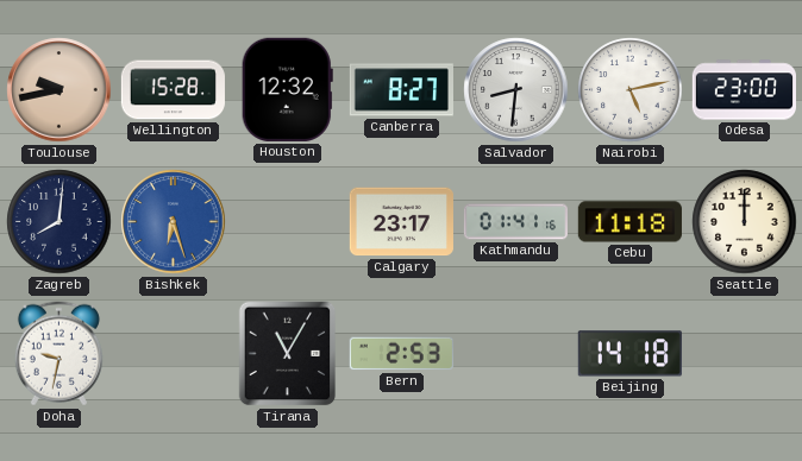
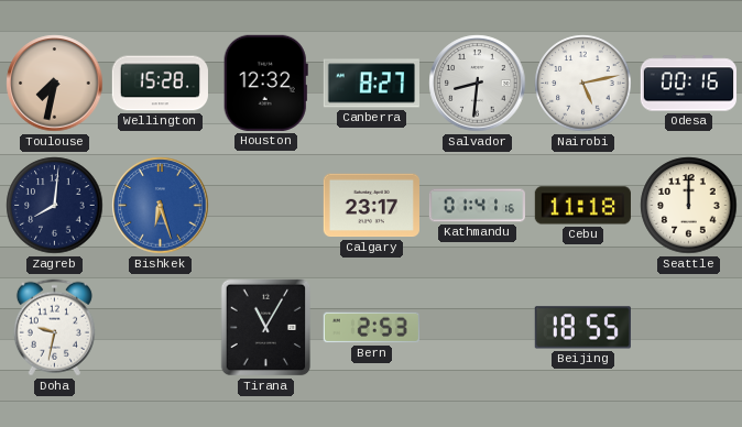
Toulouse: 9:43 -> 7:32 (55, 84)
Odesa: 23:00 -> 00:16 (688, 84)
Beijing: 14:18 -> 18:55 (582, 328)
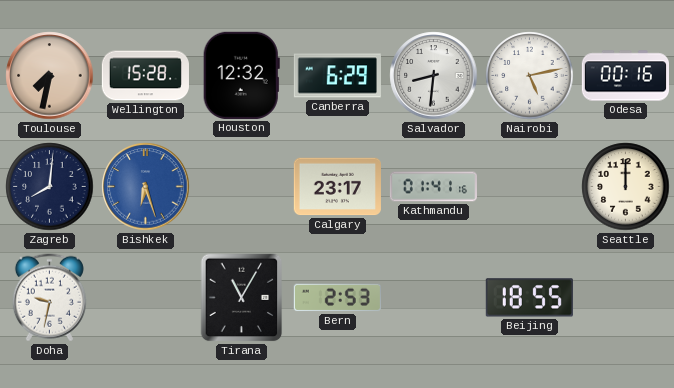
Canberra: 8:27 -> 6:29 (337, 76)
Cebu: 11:18 -> none (582, 206)
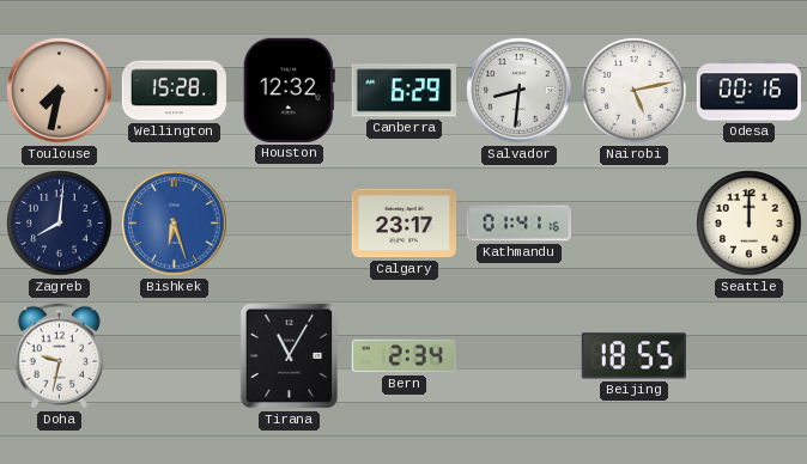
Bern: 2:53 -> 2:34 (403, 356)
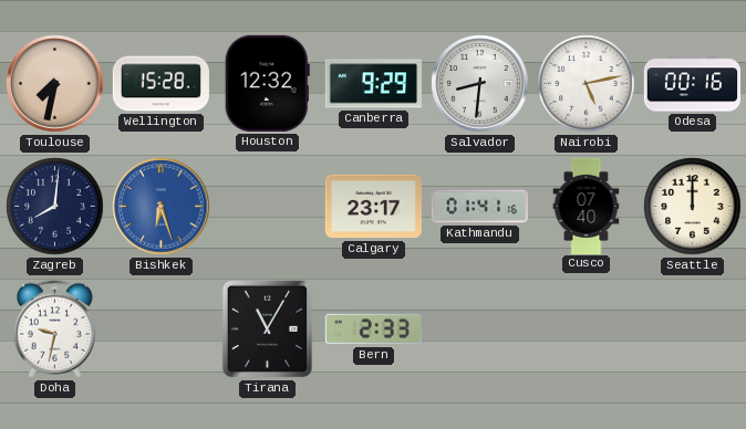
Canberra: 6:29 -> 9:29 (373, 84)
Cusco: none -> 07:40 (587, 206)
Bern: 2:34 -> 2:33 (373, 329)
Beijing: 18:55 -> none (633, 356)
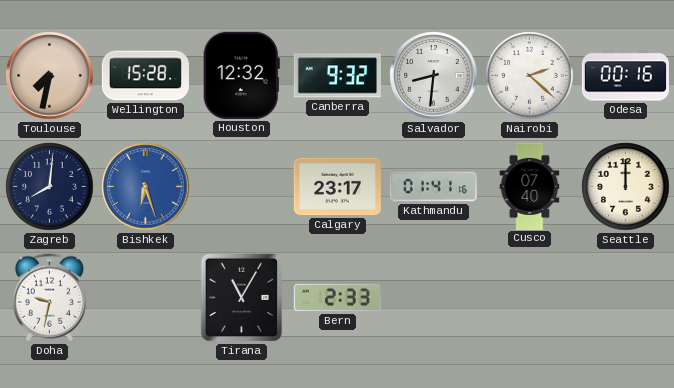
Canberra: 9:29 -> 9:32 (337, 76)
Nairobi: 5:13 -> 2:22 (530, 76)
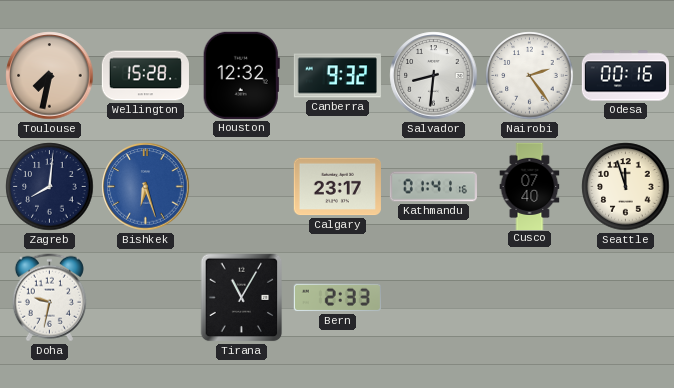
Nairobi: 2:22 -> 2:24 (530, 76)
Seattle: 12:00 -> 11:57 (626, 187)
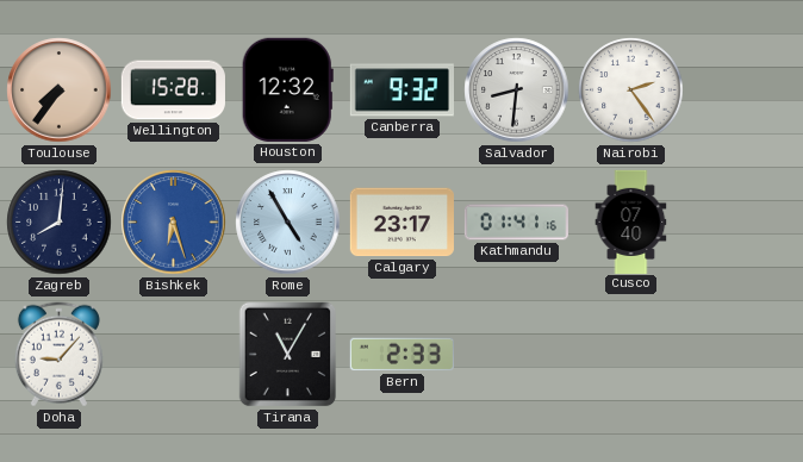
Toulouse: 7:32 -> 7:36 (60, 90)
Odesa: 00:16 -> none (625, 76)
Rome: none -> 4:55 (288, 223)
Seattle: 11:57 -> none (626, 187)
Doha: 9:32 -> 9:07 (58, 355)
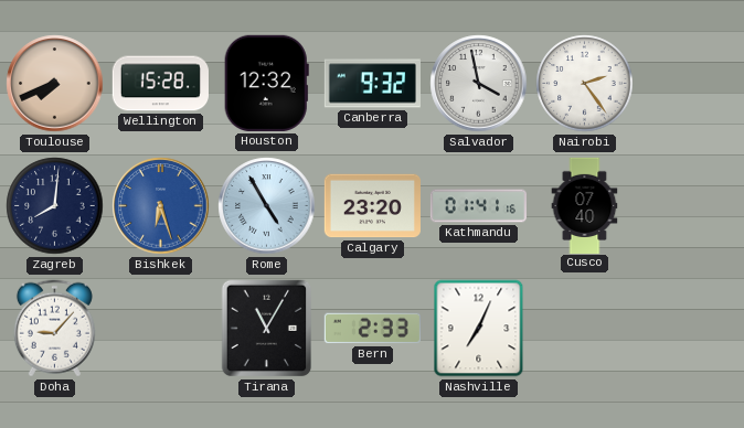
Toulouse: 7:36 -> 7:41 (55, 84)
Salvador: 8:31 -> 3:58 (479, 84)
Calgary: 23:17 -> 23:20 (372, 206)
Nashville: none -> 7:04 (479, 329)
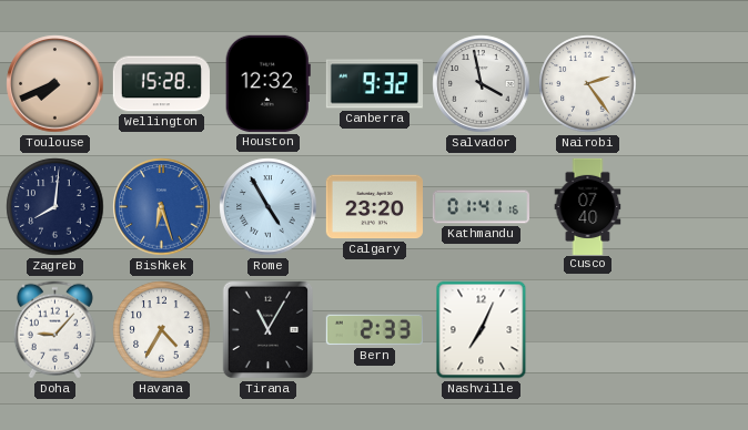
Havana: none -> 4:35 (162, 330)
